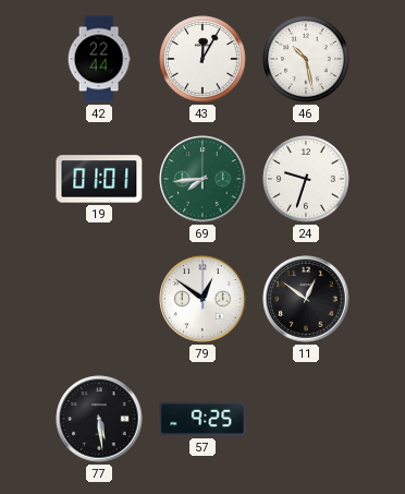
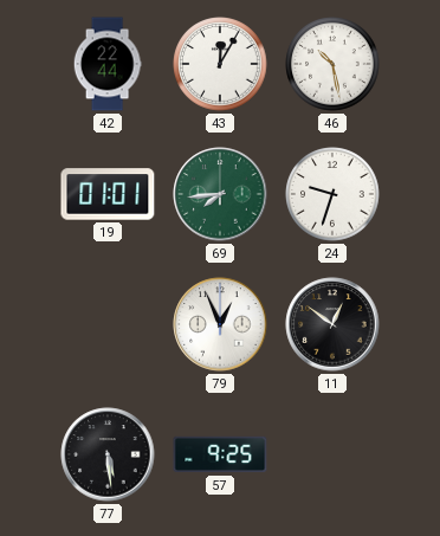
79: 12:51 -> 12:56 (220, 324)
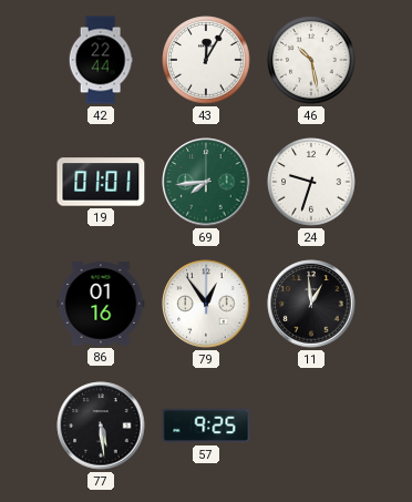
86: none -> 01:16 (101, 304)
79: 12:56 -> 12:54 (206, 304)
11: 12:51 -> 12:59 (311, 304)
